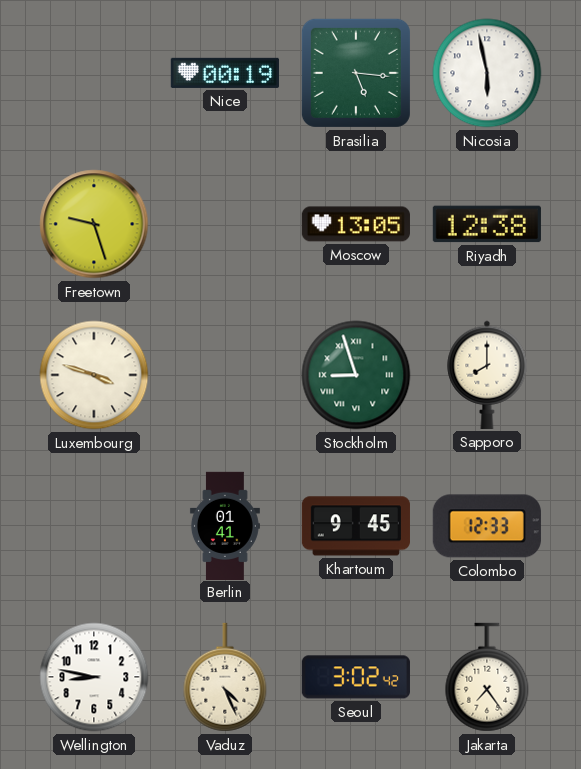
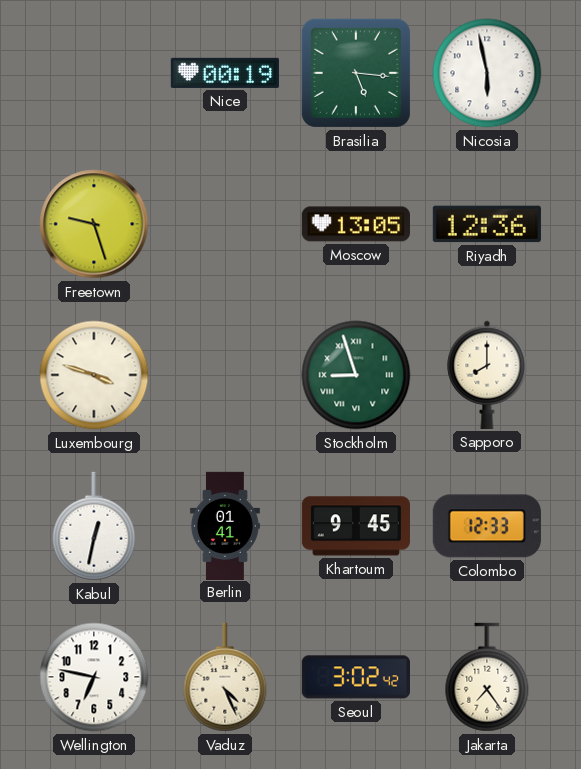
Riyadh: 12:38 -> 12:36 (487, 224)
Kabul: none -> 12:32 (94, 526)
Wellington: 8:47 -> 6:47 (94, 677)
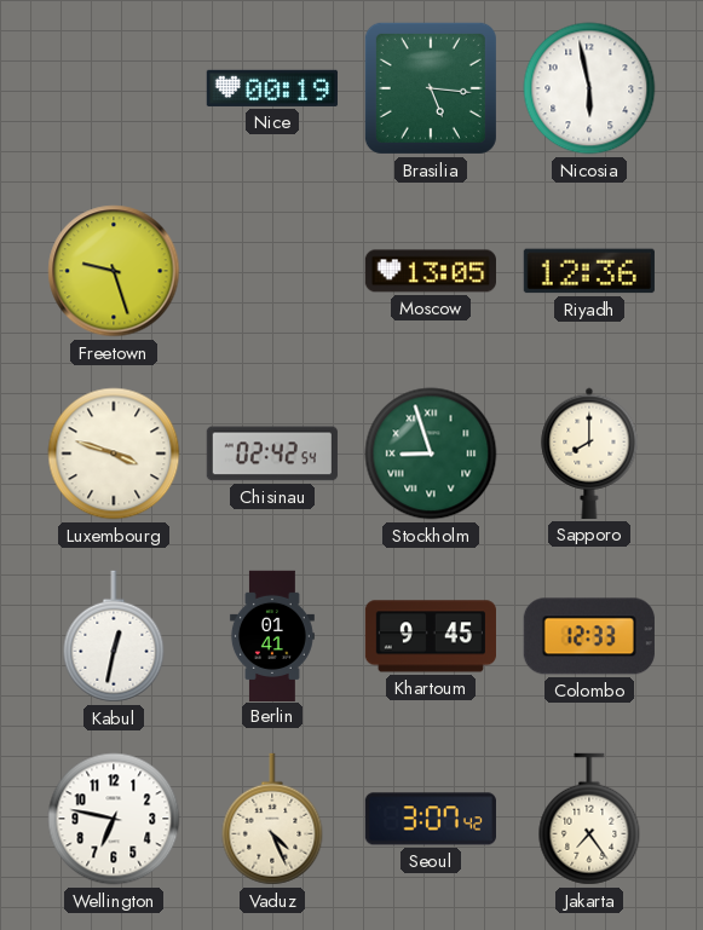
Chisinau: none -> 02:42 (272, 454)
Seoul: 3:02 -> 3:07 (431, 819)
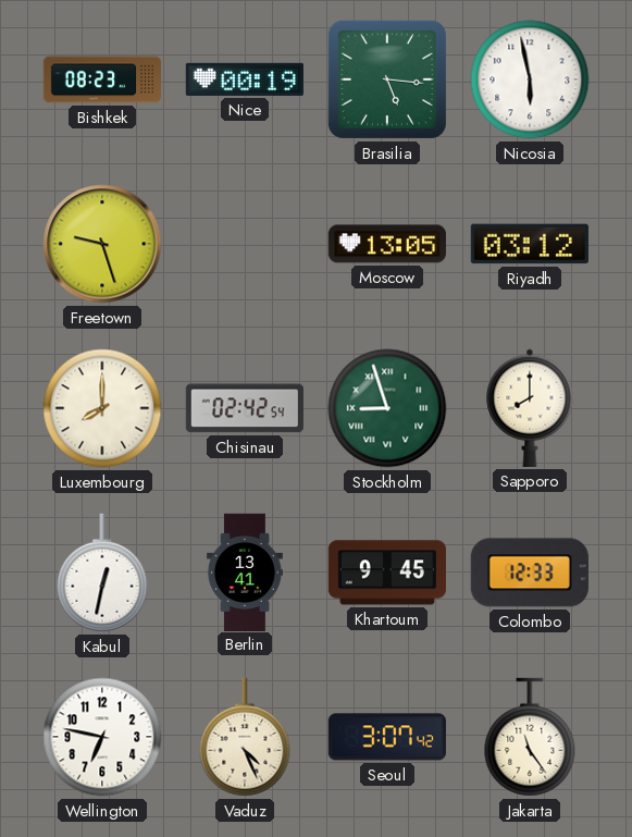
Bishkek: none -> 08:23 (101, 79)
Riyadh: 12:36 -> 03:12 (530, 244)
Luxembourg: 3:48 -> 8:00 (102, 408)
Berlin: 01:41 -> 13:41 (245, 571)
Jakarta: 7:24 -> 11:24 (530, 737)
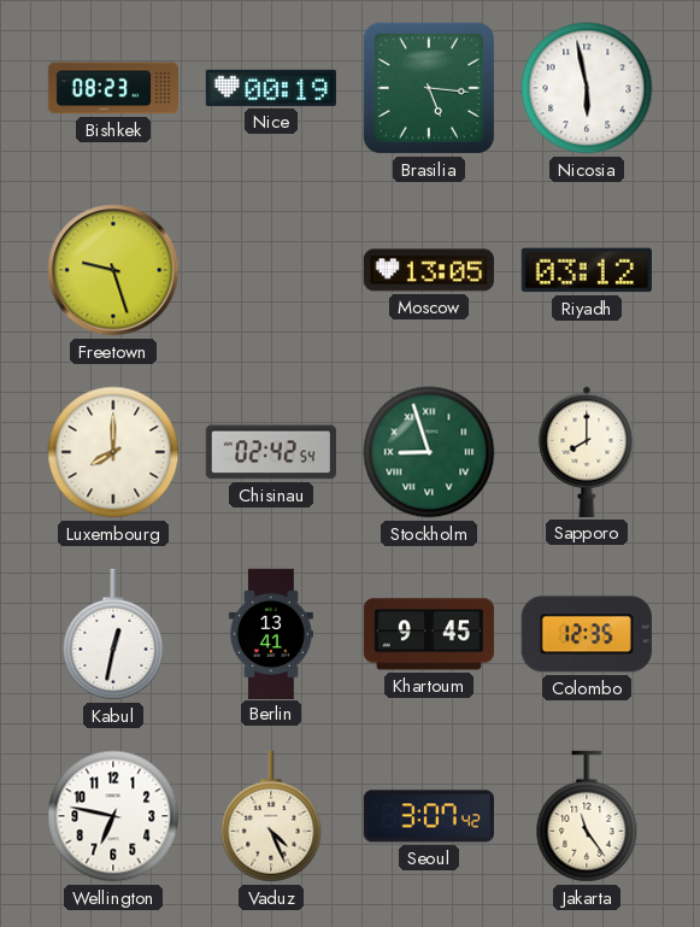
Colombo: 12:33 -> 12:35 (587, 634)
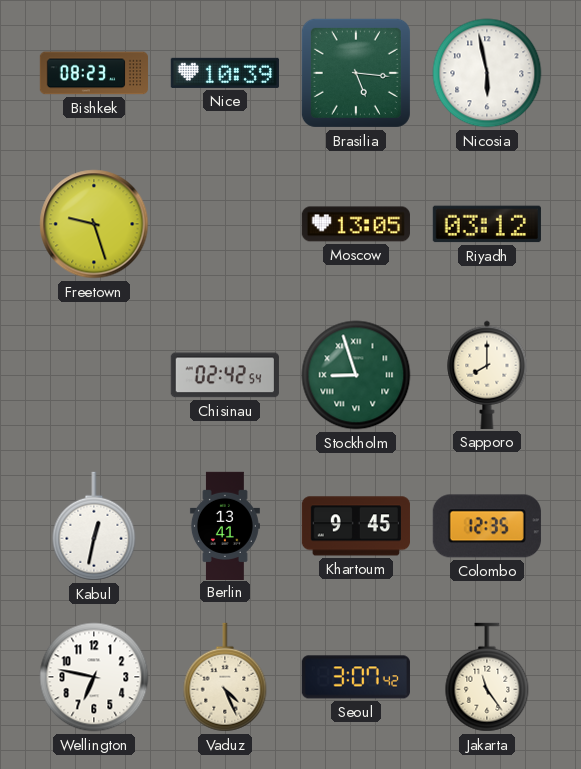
Nice: 00:19 -> 10:39 (225, 73)
Luxembourg: 8:00 -> none (113, 452)
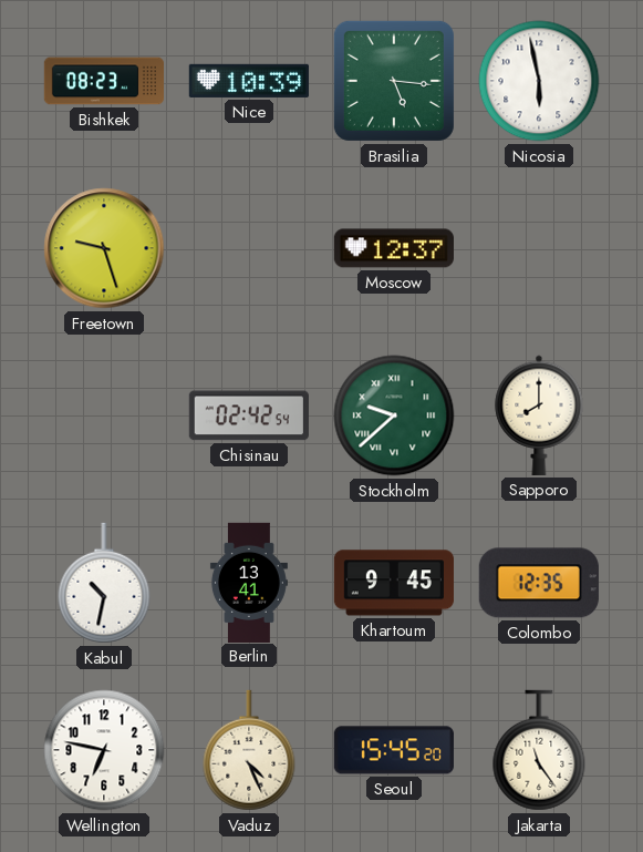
Moscow: 13:05 -> 12:37 (394, 248)
Riyadh: 03:12 -> none (487, 224)
Stockholm: 8:57 -> 9:38 (394, 415)
Kabul: 12:32 -> 10:32 (104, 583)
Seoul: 3:07 -> 15:45 (394, 750)
